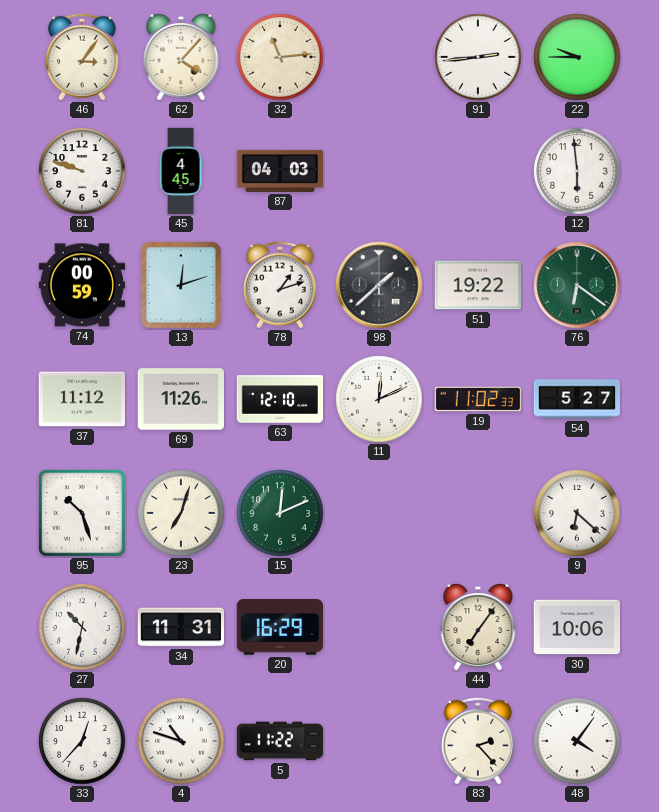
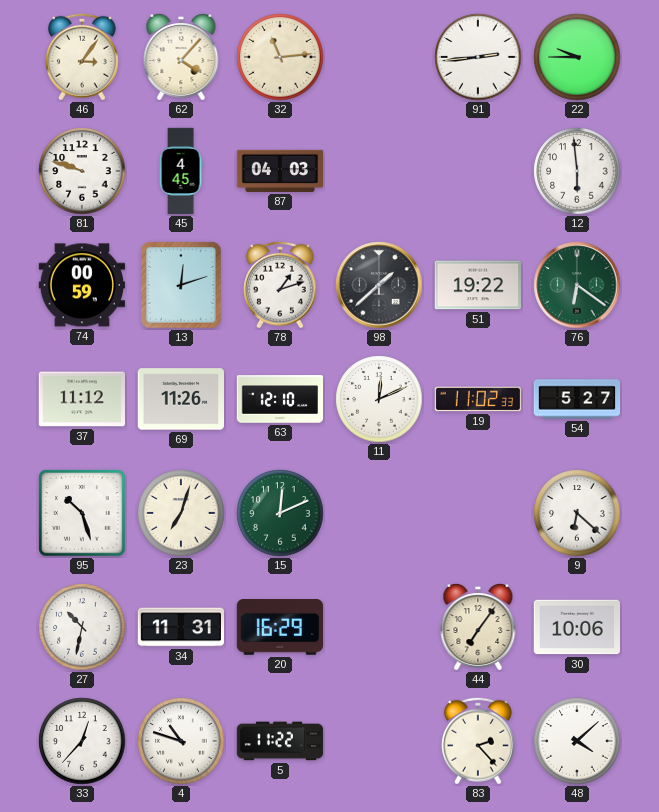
48: 4:06 -> 4:08 (577, 741)
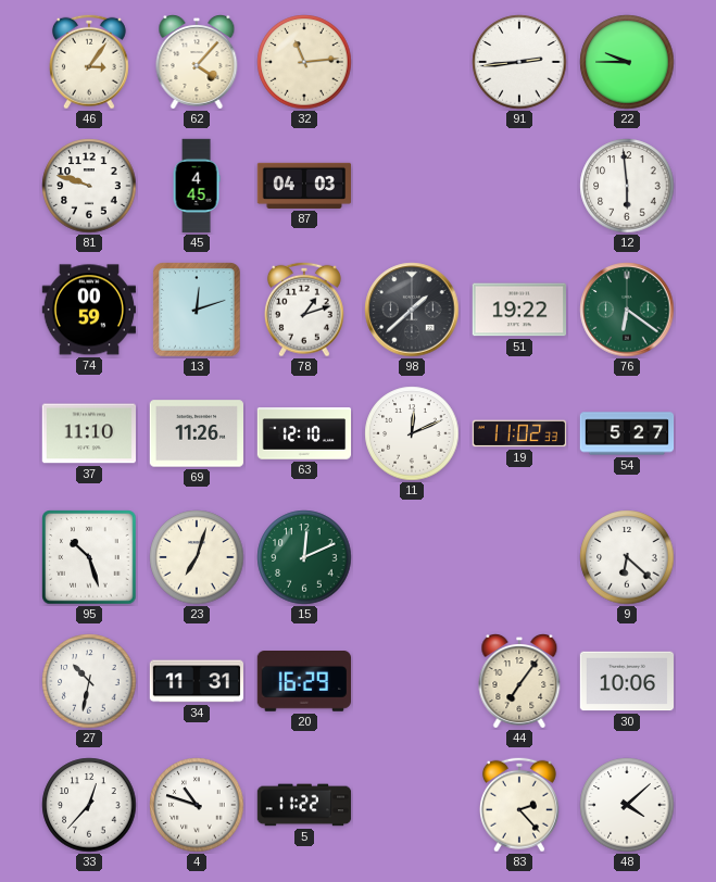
37: 11:12 -> 11:10 (88, 433)
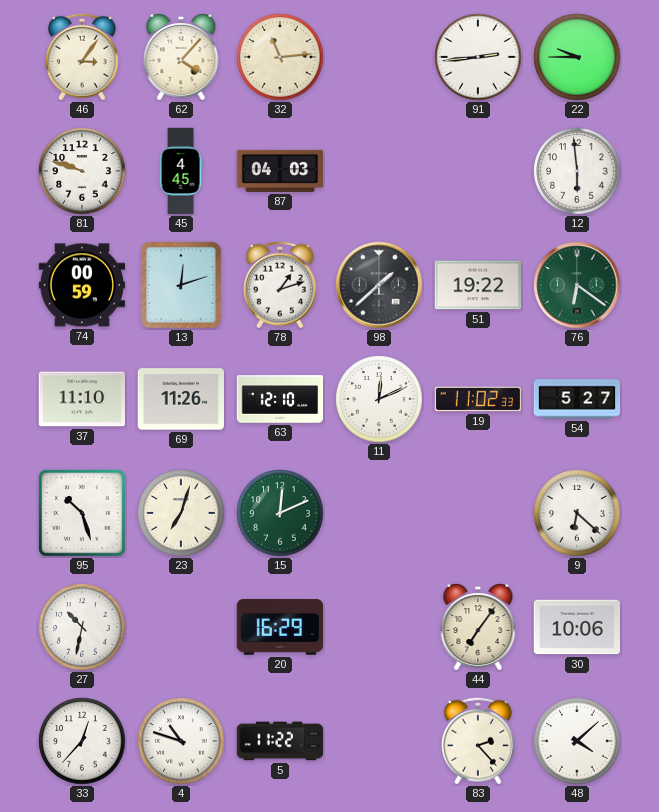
34: 11:31 -> none (196, 681)
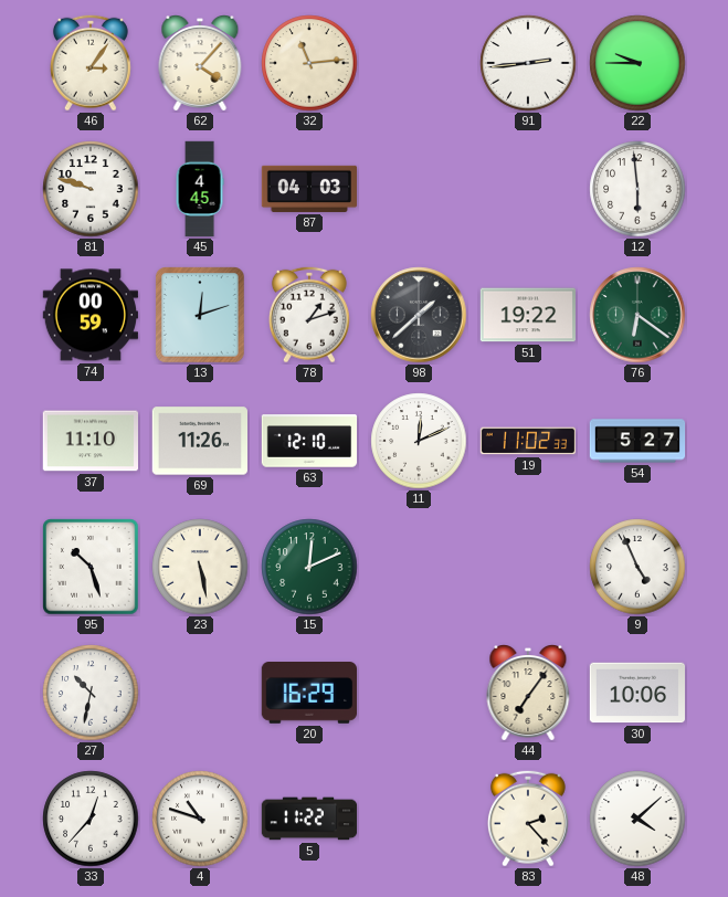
23: 7:03 -> 5:28 (200, 567)
9: 6:22 -> 4:56 (637, 567)
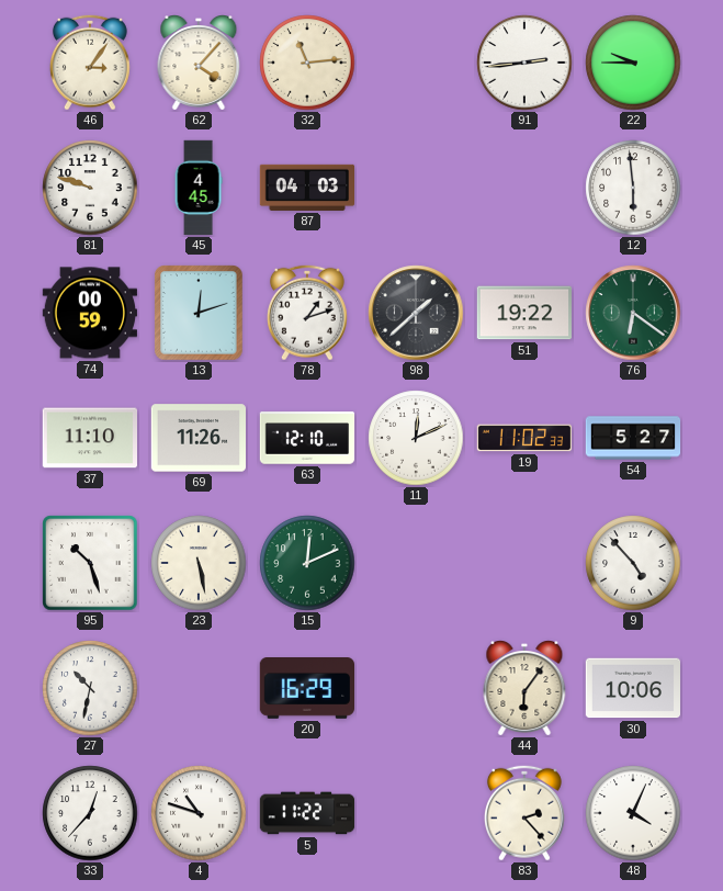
9: 4:56 -> 4:53 (633, 563)
44: 7:06 -> 6:06 (524, 689)
48: 4:08 -> 4:04 (633, 813)
